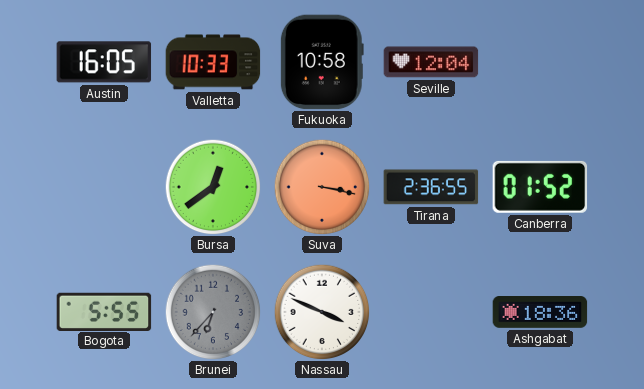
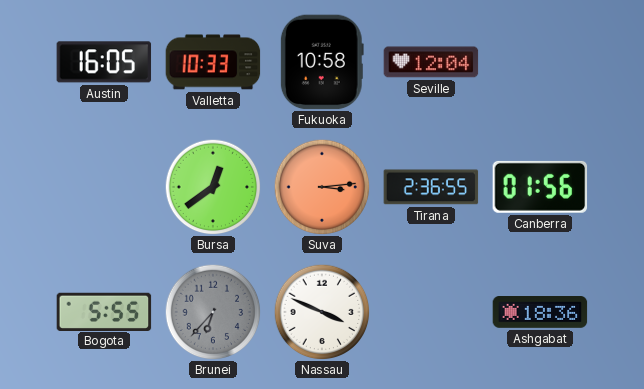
Suva: 3:17 -> 3:14 (322, 187)
Canberra: 01:52 -> 01:56 (540, 187)
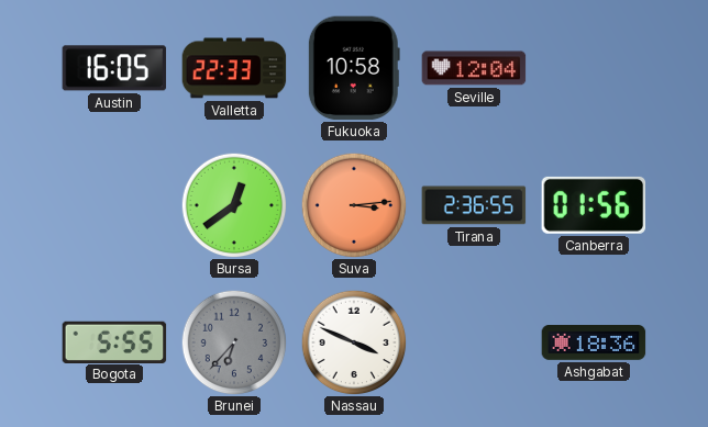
Valletta: 10:33 -> 22:33 (234, 68)
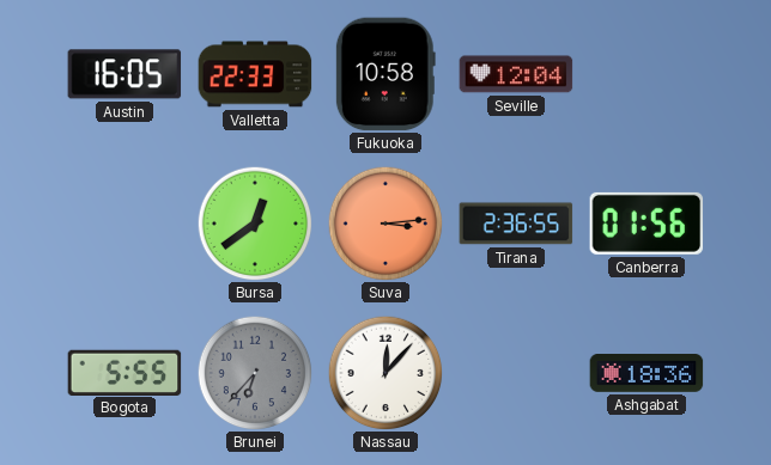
Nassau: 3:49 -> 12:07 (385, 373)
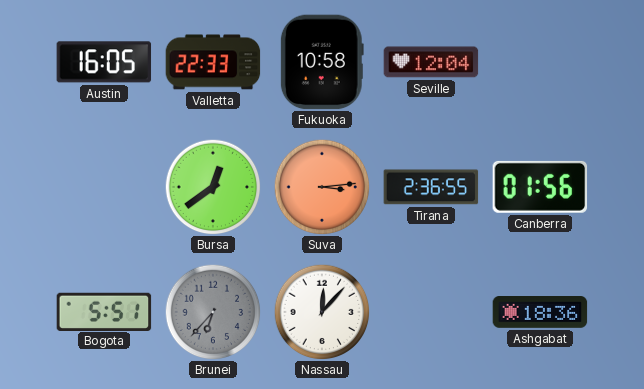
Bogota: 5:55 -> 5:51 (104, 311)
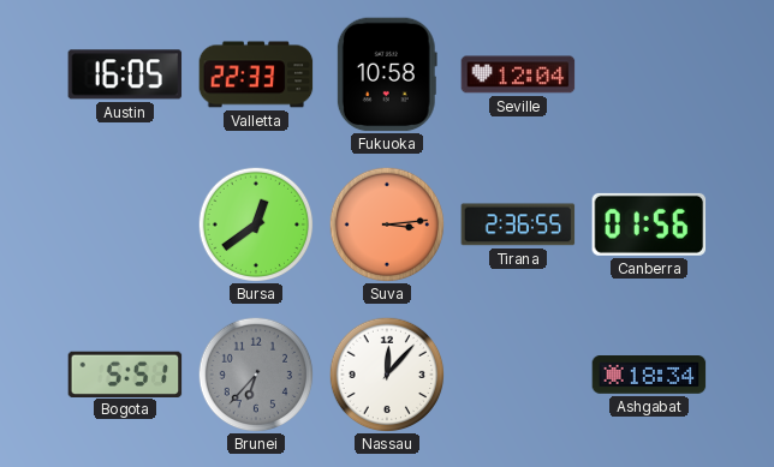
Ashgabat: 18:36 -> 18:34 (649, 376)
